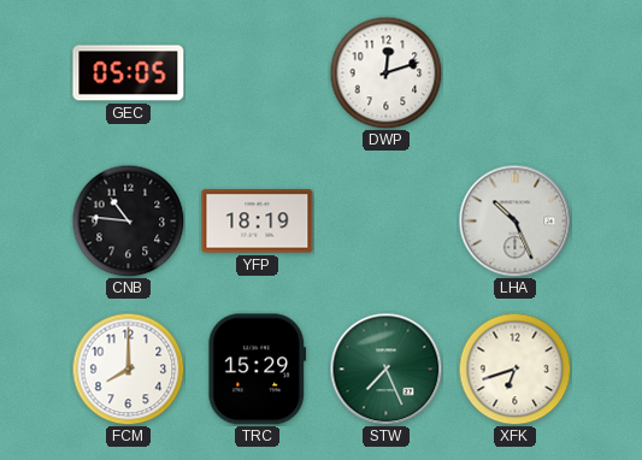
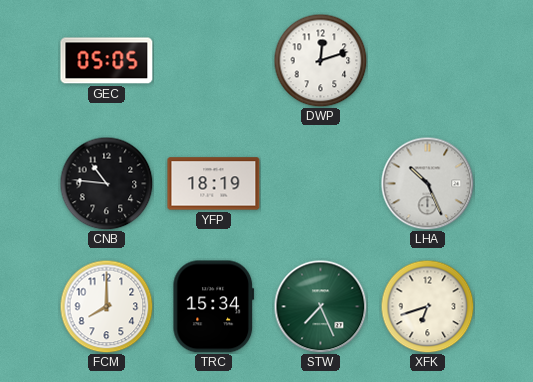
TRC: 15:29 -> 15:34 (214, 307)
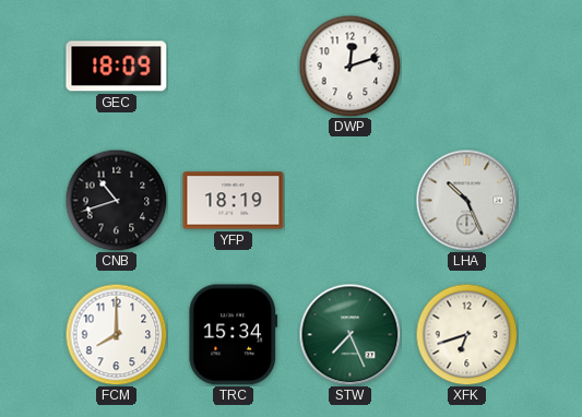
GEC: 05:05 -> 18:09 (117, 67)
CNB: 10:46 -> 10:42 (116, 200)
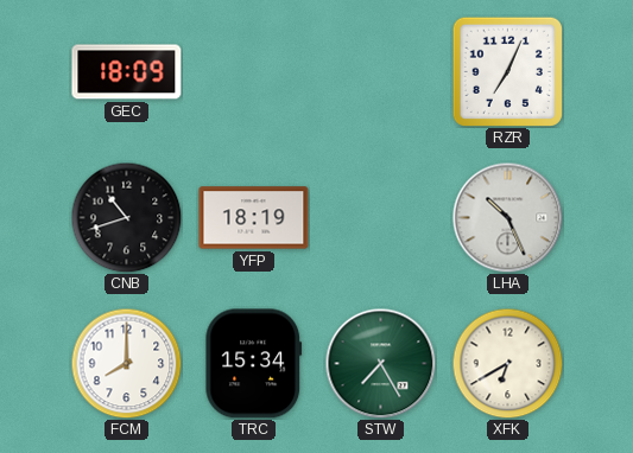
DWP: 12:12 -> none (349, 65)
RZR: none -> 7:04 (507, 71)
STW: 7:26 -> 7:25 (380, 363)
XFK: 6:42 -> 6:40 (507, 363)
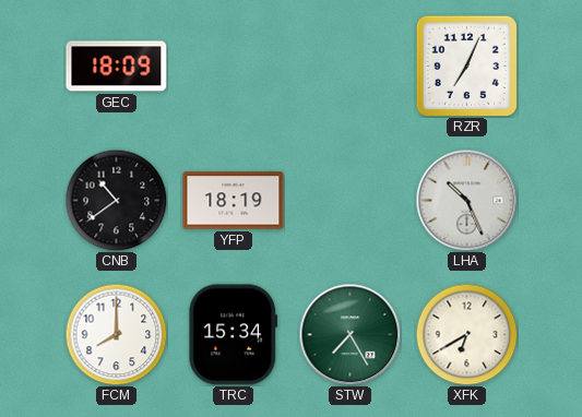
CNB: 10:42 -> 10:39 (116, 200)
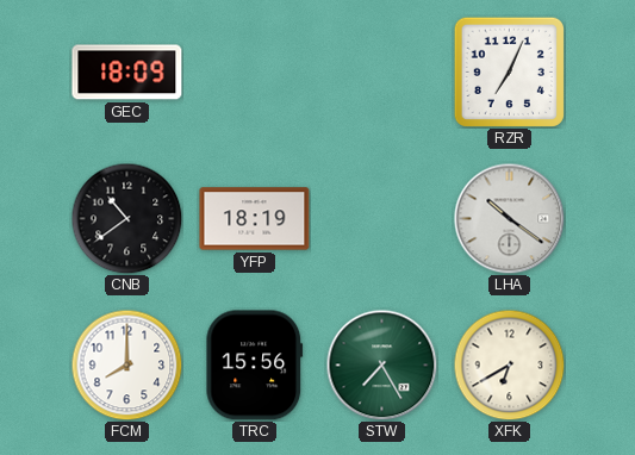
LHA: 10:26 -> 10:21 (509, 218)
TRC: 15:34 -> 15:56 (255, 366)
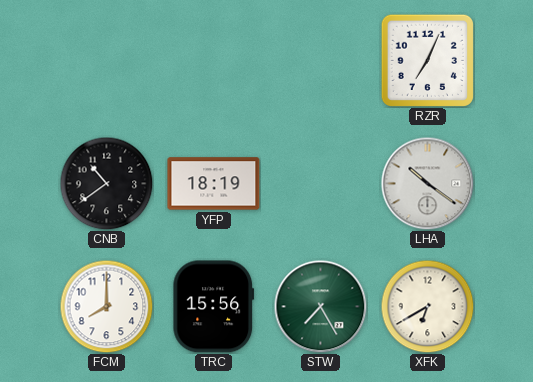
GEC: 18:09 -> none (127, 73)
